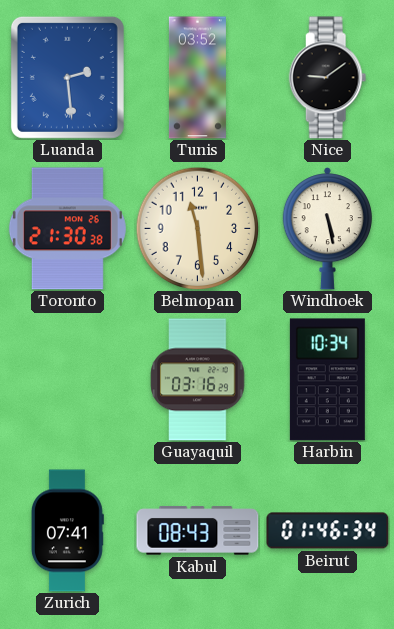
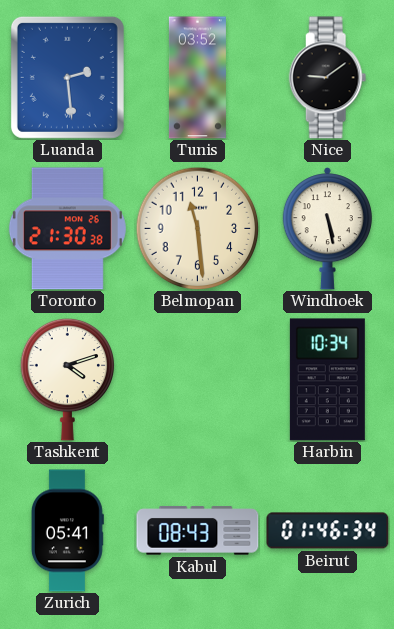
Tashkent: none -> 4:12 (68, 379)
Guayaquil: 03:16 -> none (198, 380)
Zurich: 07:41 -> 05:41 (67, 531)
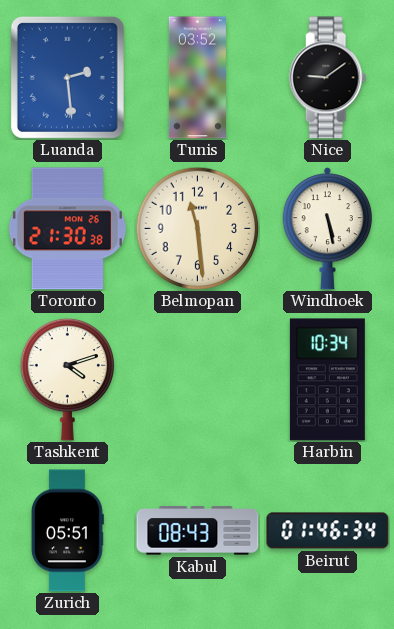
Zurich: 05:41 -> 05:51 (67, 531)
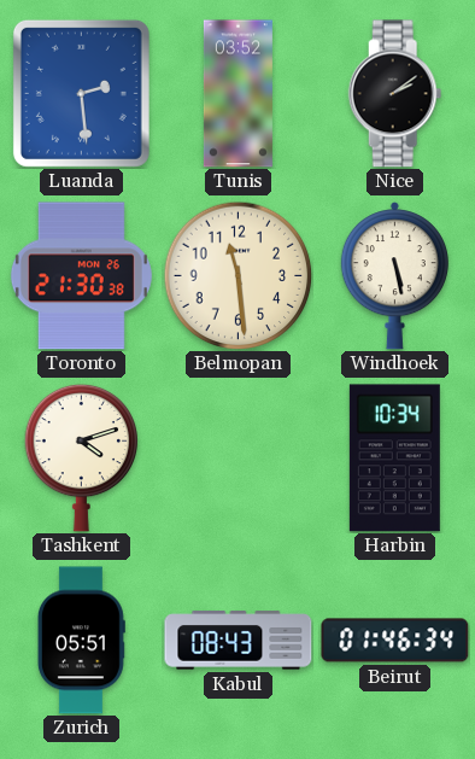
Nice: 9:09 -> 2:09 (395, 94)
